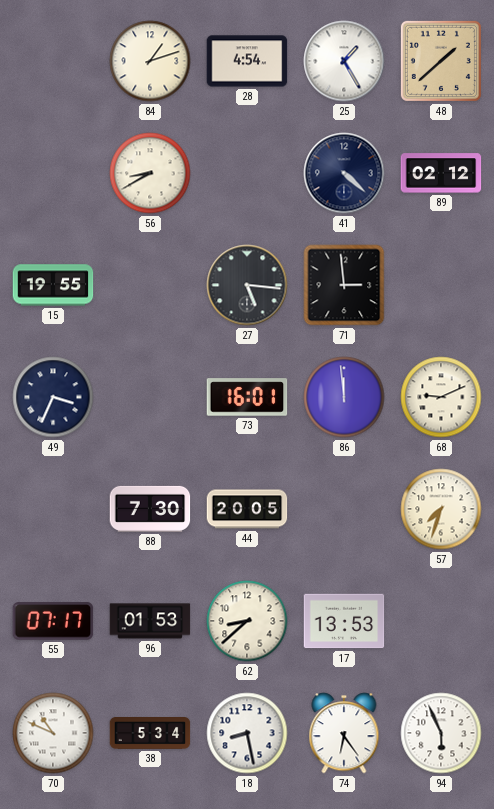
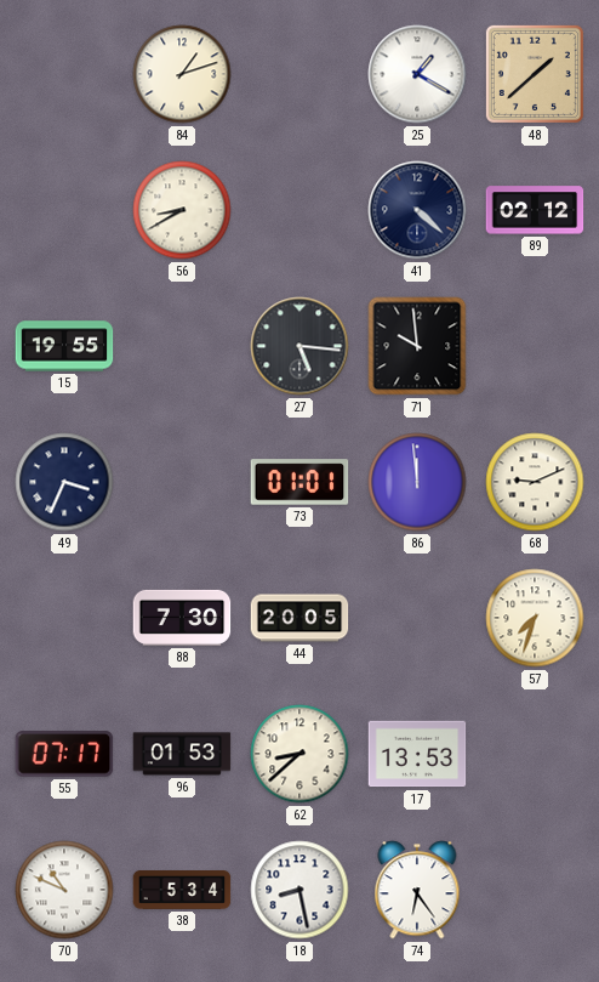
28: 4:54 -> none (247, 61)
25: 1:25 -> 1:20 (417, 74)
71: 2:59 -> 9:59 (417, 346)
73: 16:01 -> 01:01 (299, 482)
94: 5:56 -> none (441, 733)
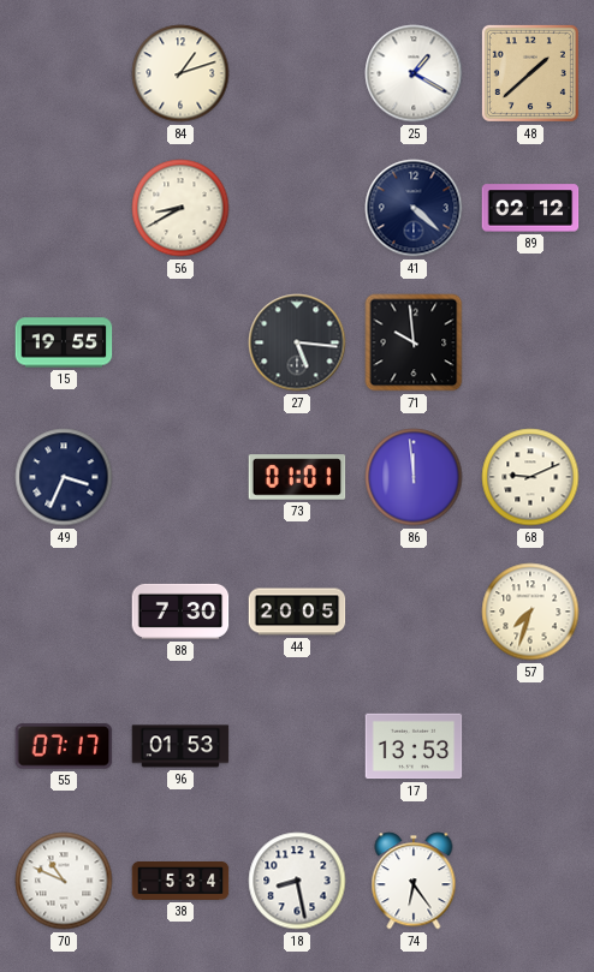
62: 8:38 -> none (299, 754)
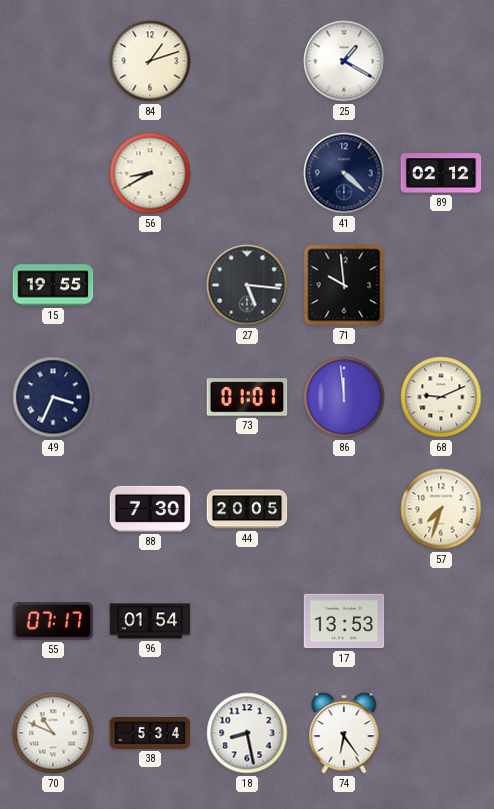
48: 1:38 -> none (530, 73)
96: 01:53 -> 01:54 (150, 621)
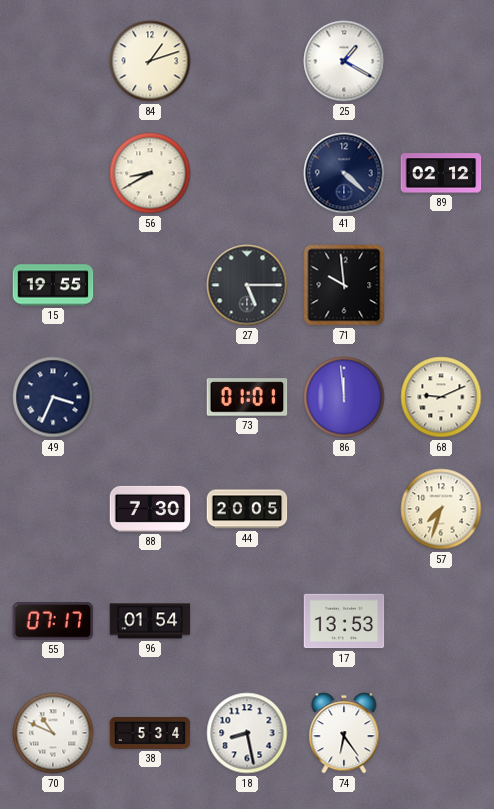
27: 5:16 -> 5:15 (247, 285)
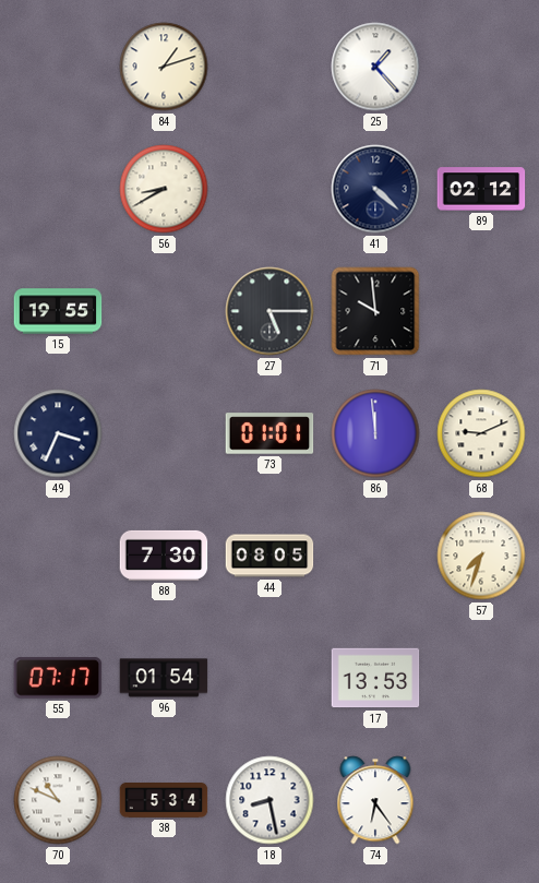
25: 1:20 -> 1:23 (375, 67)
44: 20:05 -> 08:05 (269, 556)
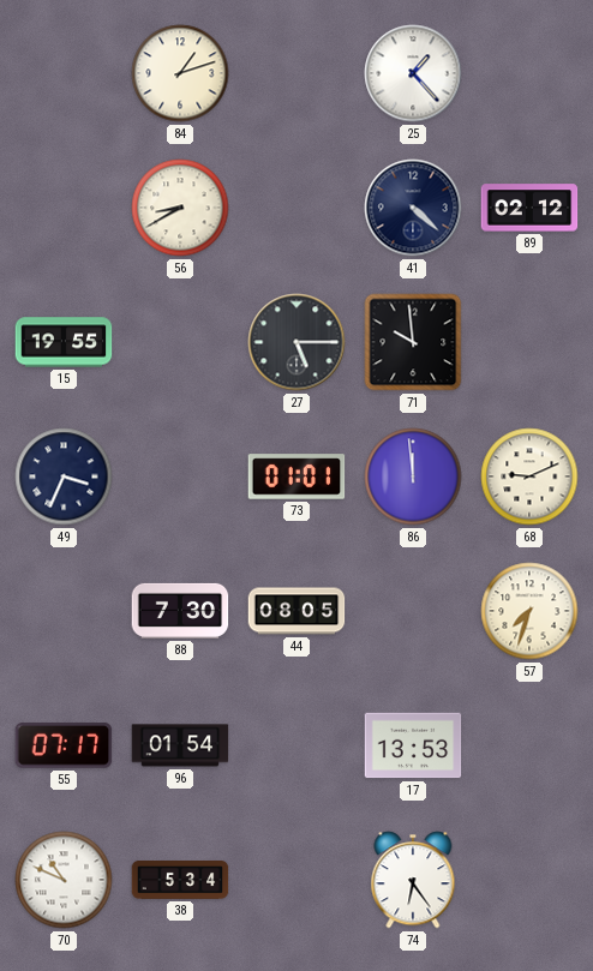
18: 8:28 -> none (269, 800)
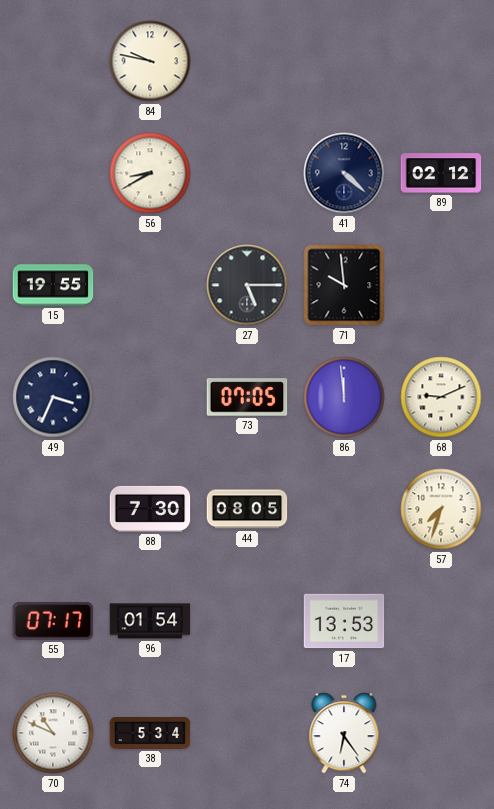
84: 1:12 -> 9:47 (150, 61)
25: 1:23 -> none (413, 73)
73: 01:01 -> 07:05 (247, 397)
